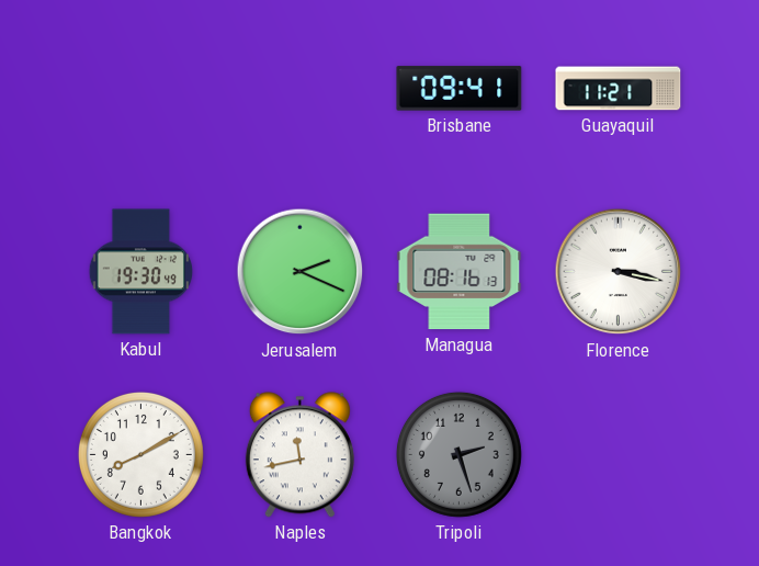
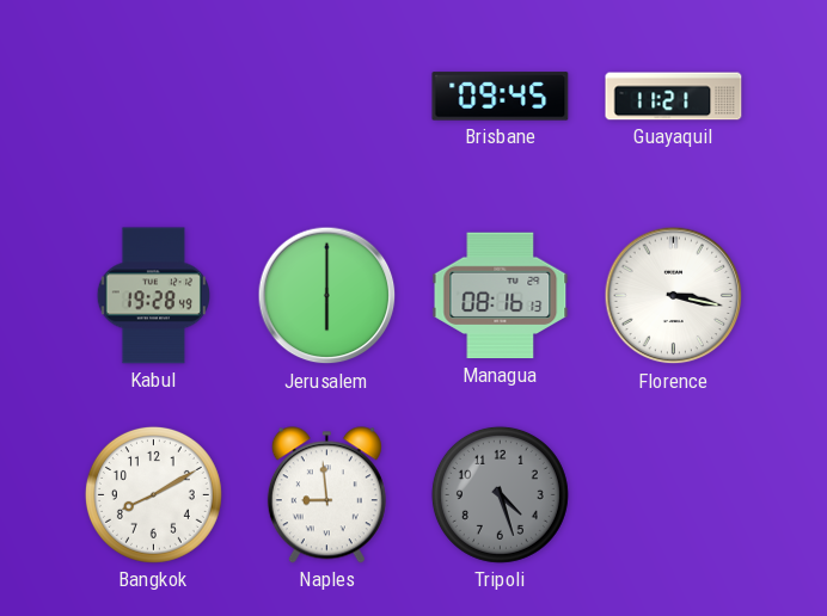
Brisbane: 09:41 -> 09:45 (501, 97)
Kabul: 19:30 -> 19:28 (153, 296)
Jerusalem: 2:19 -> 6:00 (327, 296)
Naples: 11:43 -> 8:59 (326, 495)
Tripoli: 2:27 -> 4:27 (500, 494)
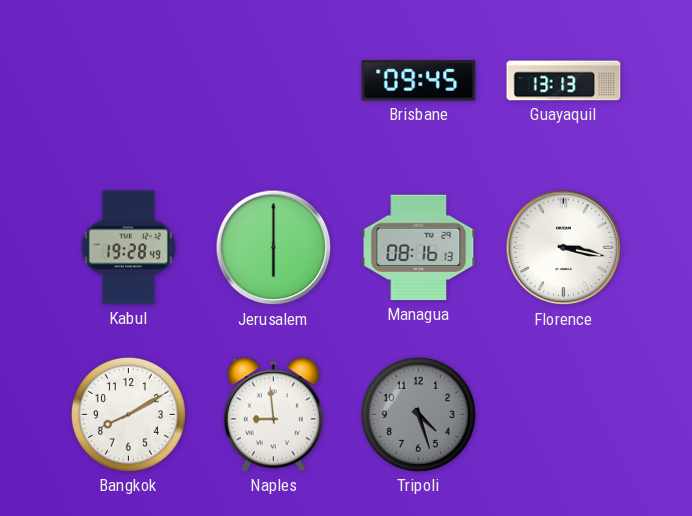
Guayaquil: 11:21 -> 13:13 (564, 81)
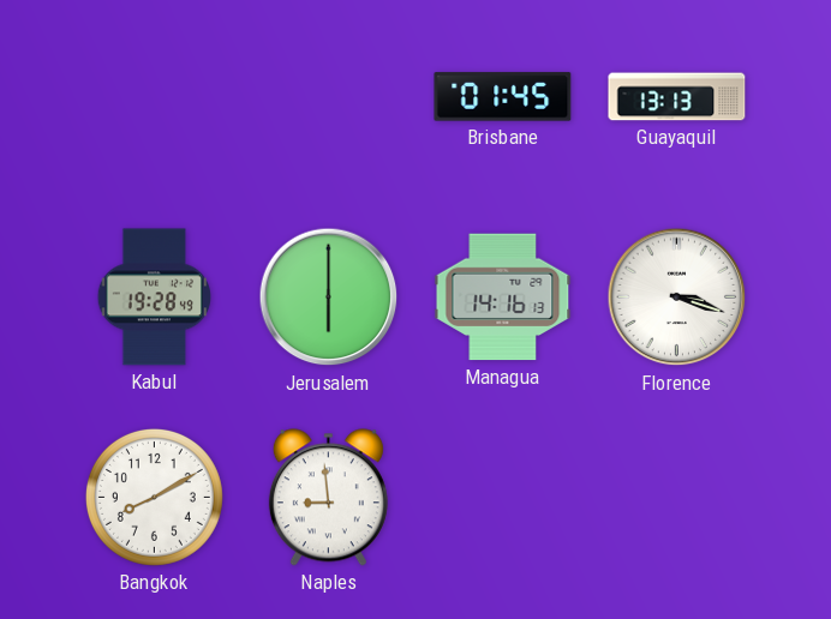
Brisbane: 09:45 -> 01:45 (503, 97)
Managua: 08:16 -> 14:16 (503, 298)
Florence: 3:17 -> 3:18 (677, 298)
Tripoli: 4:27 -> none (418, 414)
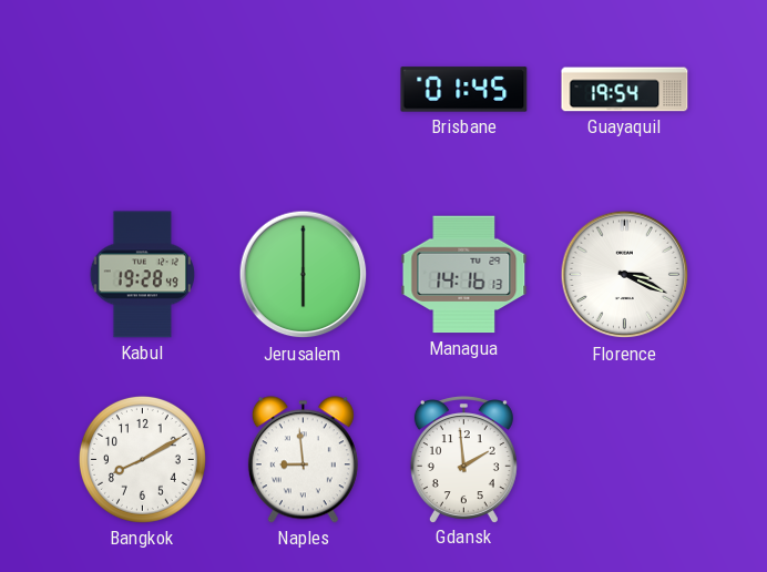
Guayaquil: 13:13 -> 19:54 (625, 90)
Florence: 3:18 -> 3:19 (625, 275)
Gdansk: none -> 1:59 (463, 459)
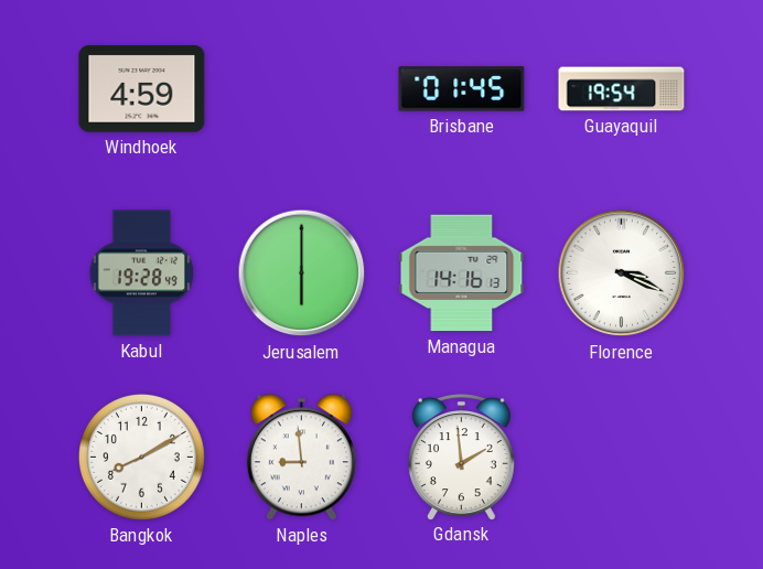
Windhoek: none -> 4:59 (142, 89)
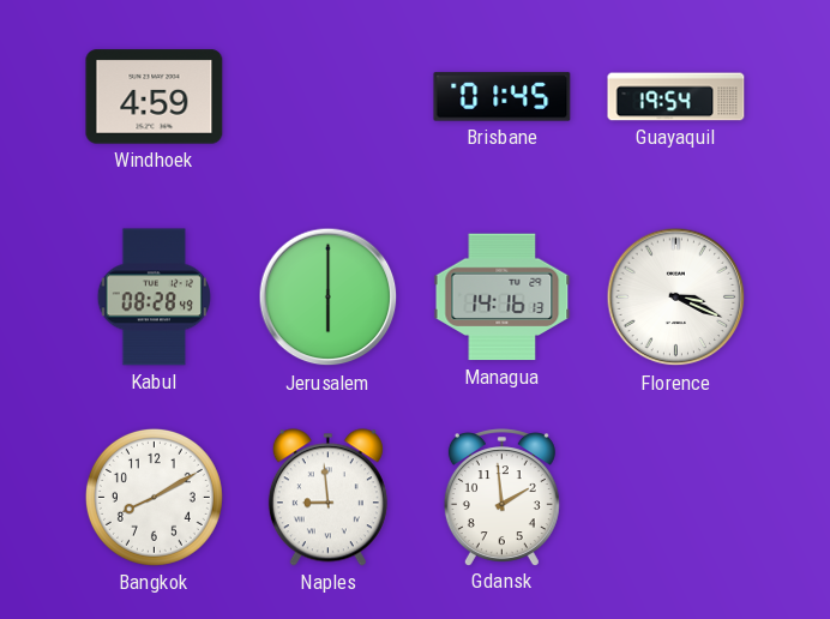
Kabul: 19:28 -> 08:28 (154, 298)
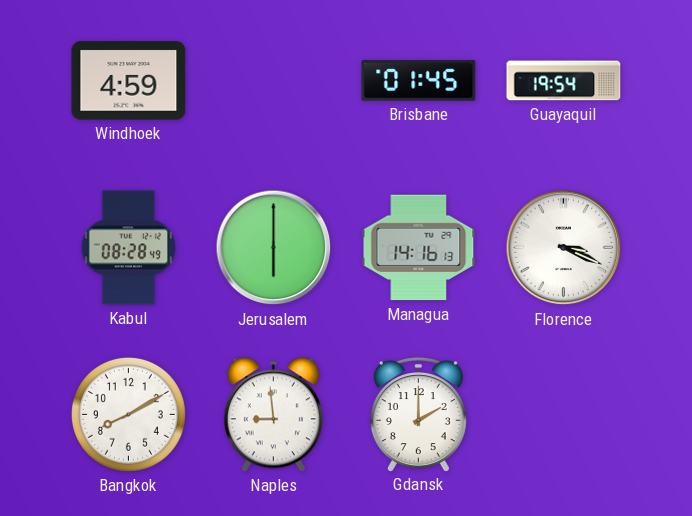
Gdansk: 1:59 -> 2:00 (418, 414)
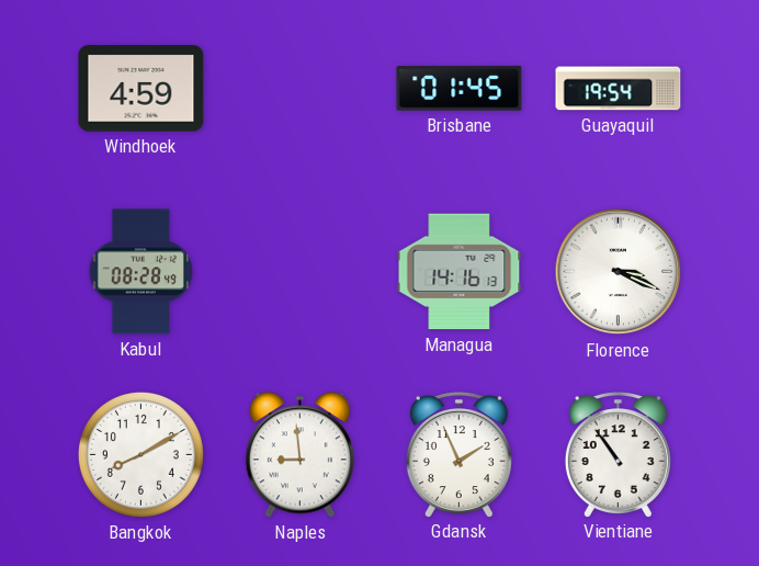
Jerusalem: 6:00 -> none (274, 248)
Gdansk: 2:00 -> 1:56 (458, 454)
Vientiane: none -> 10:54 (618, 454)
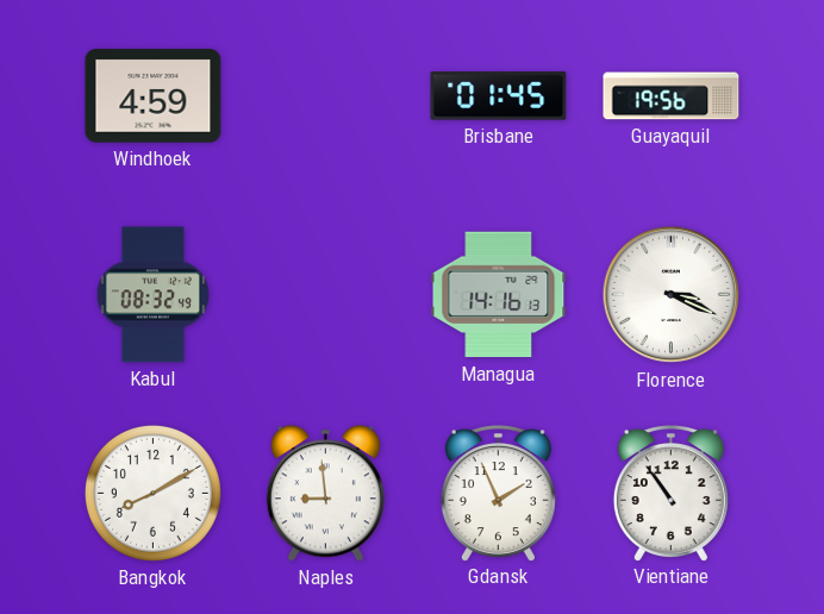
Guayaquil: 19:54 -> 19:56 (672, 96)
Kabul: 08:28 -> 08:32 (152, 295)
